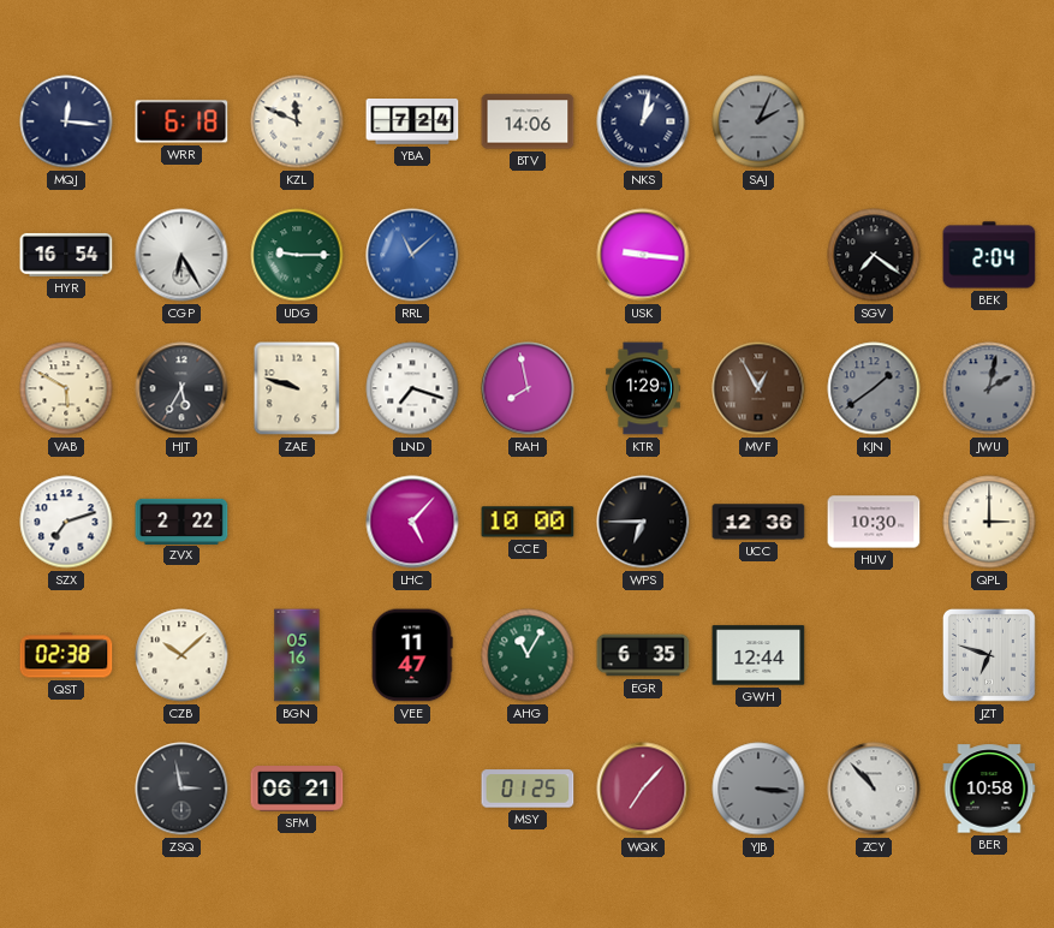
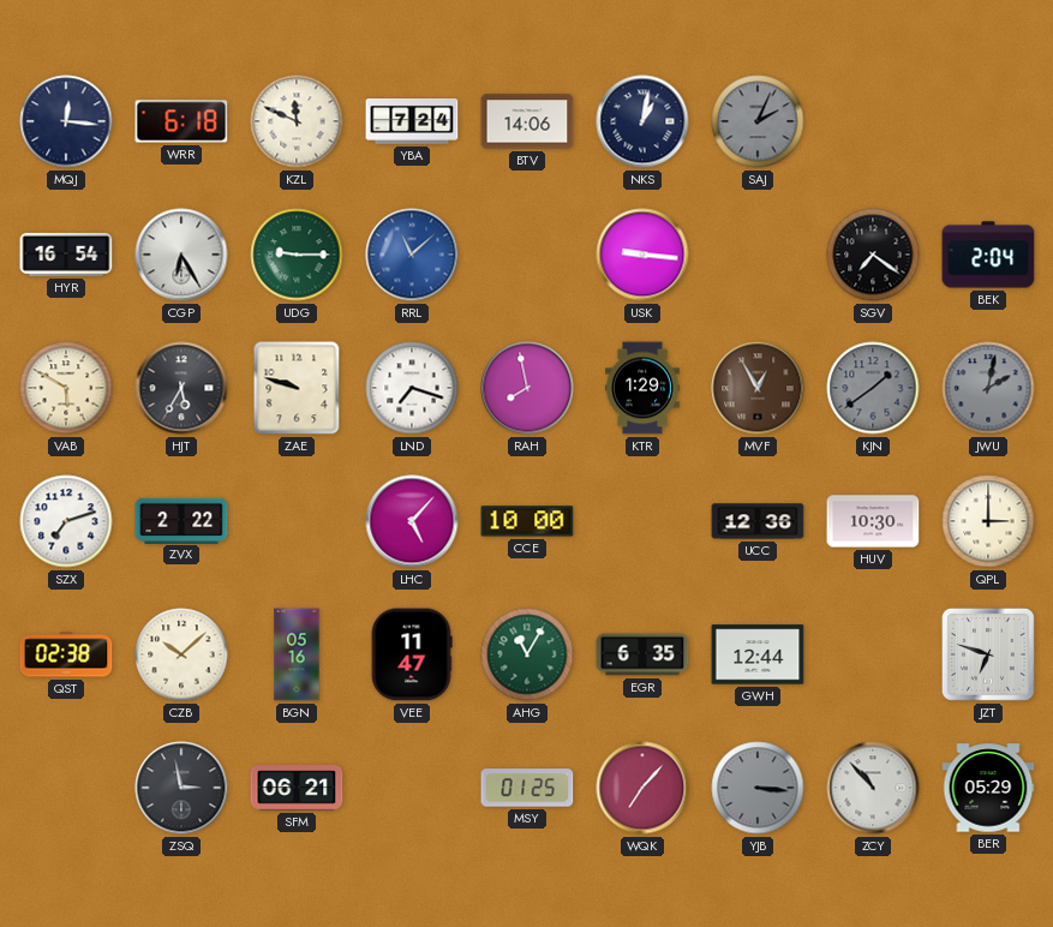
WPS: 6:45 -> none (643, 522)
BER: 10:58 -> 05:29 (988, 788)
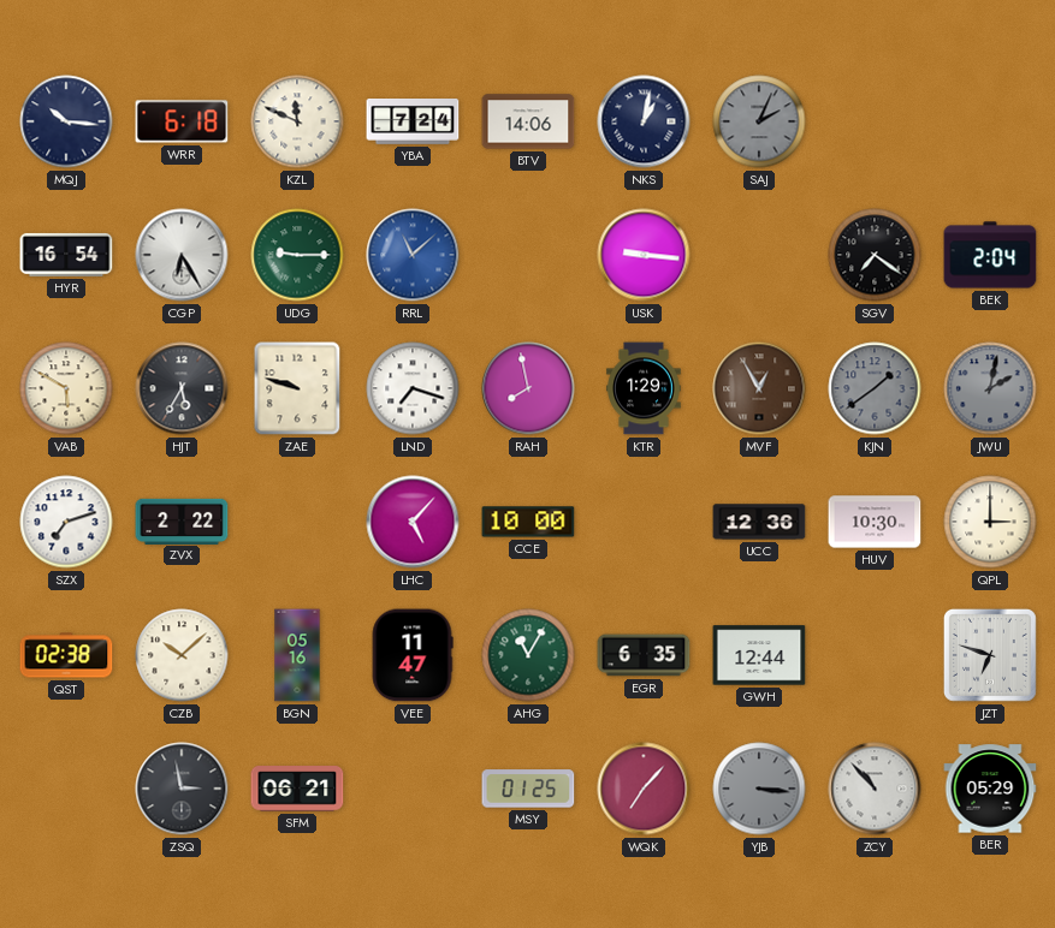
MQJ: 12:16 -> 10:16 (66, 121)
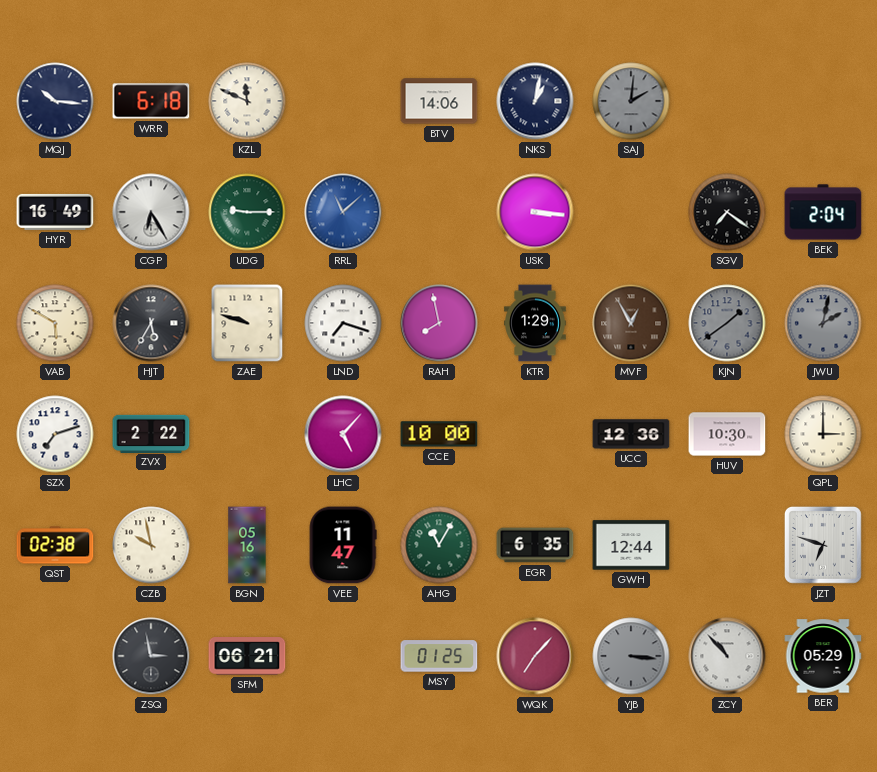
YBA: 7:24 -> none (413, 123)
SAJ: 2:04 -> 2:01 (631, 101)
HYR: 16:54 -> 16:49 (55, 212)
USK: 9:16 -> 3:16 (535, 212)
CZB: 10:08 -> 9:58 (151, 545)
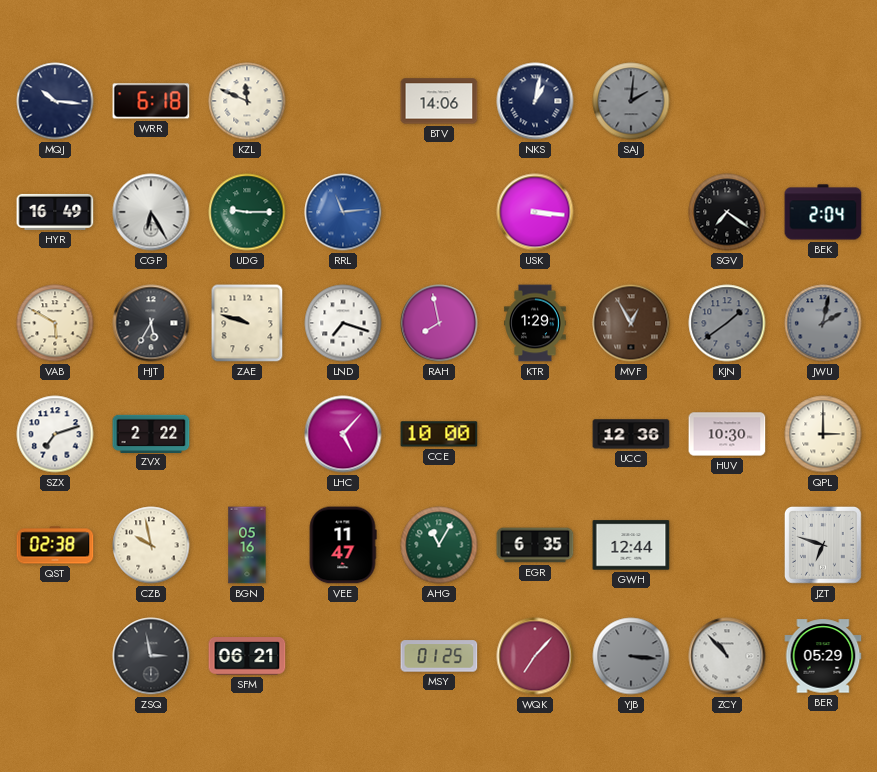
RRL: 11:08 -> 11:14 (343, 212)
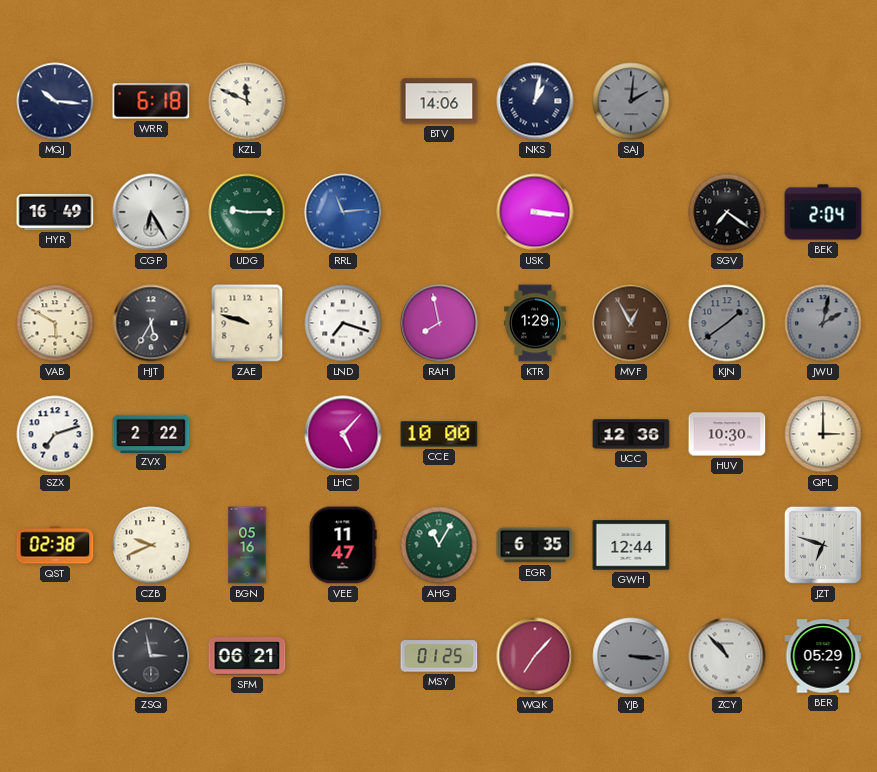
CZB: 9:58 -> 9:41 (151, 545)
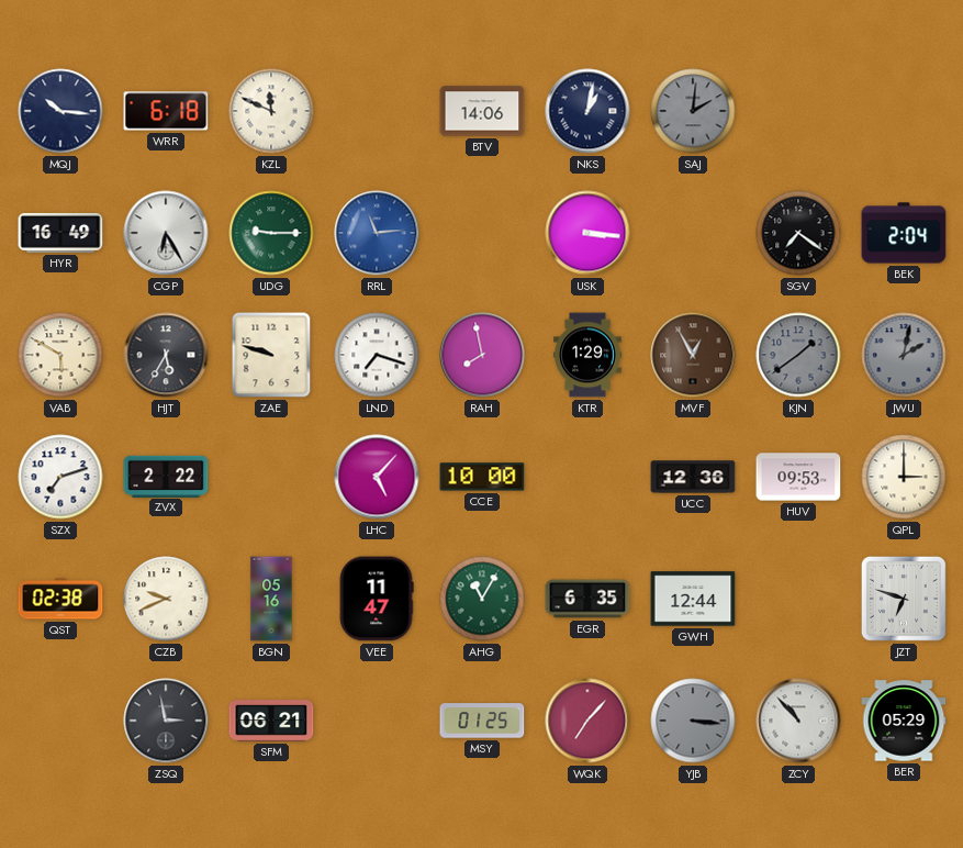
HUV: 10:30 -> 09:53 (798, 477)
